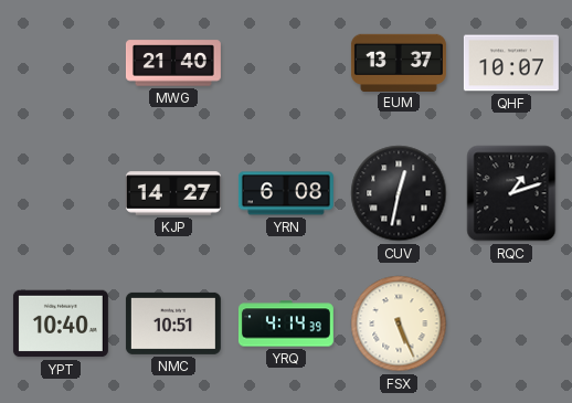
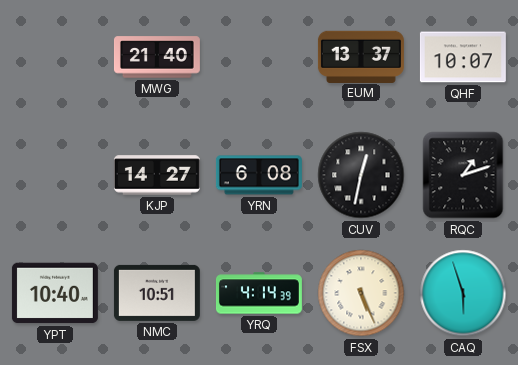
CAQ: none -> 5:57 (463, 293)
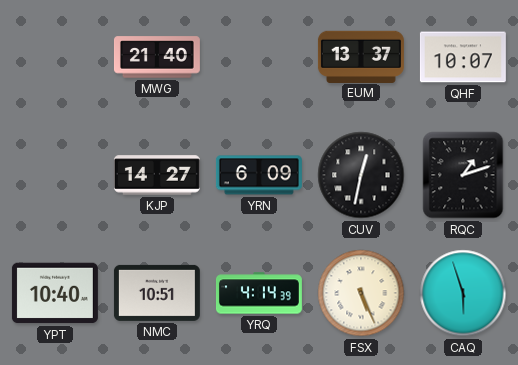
YRN: 6:08 -> 6:09 (259, 175)
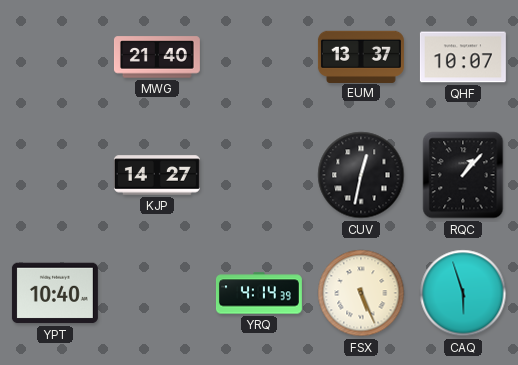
YRN: 6:09 -> none (259, 175)
RQC: 1:12 -> 1:07 (463, 175)
NMC: 10:51 -> none (157, 293)
